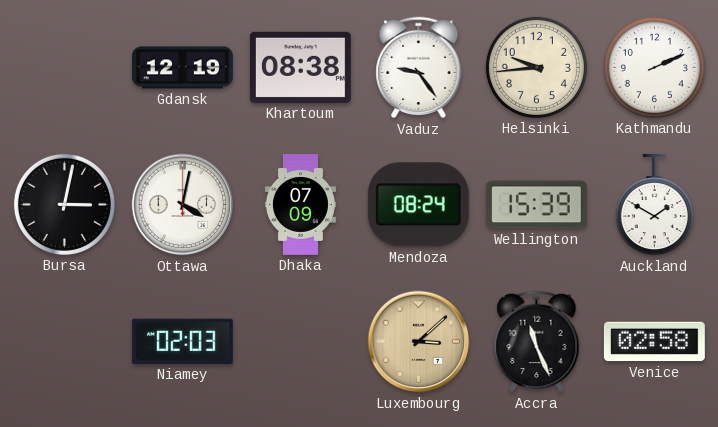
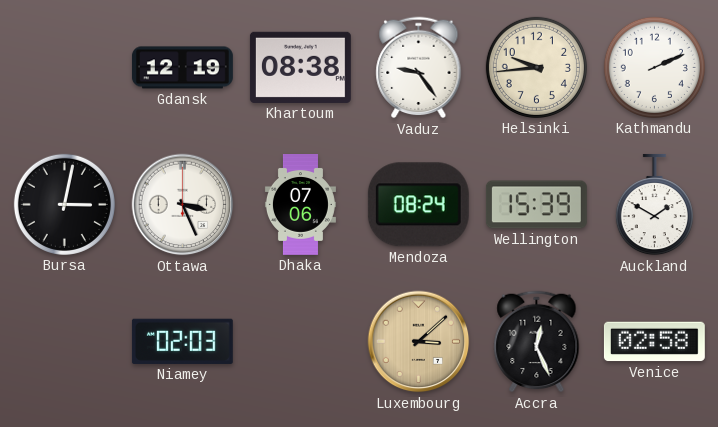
Ottawa: 4:02 -> 3:26 (183, 205)
Dhaka: 07:09 -> 07:06 (300, 205)
Accra: 11:26 -> 12:26 (537, 342)
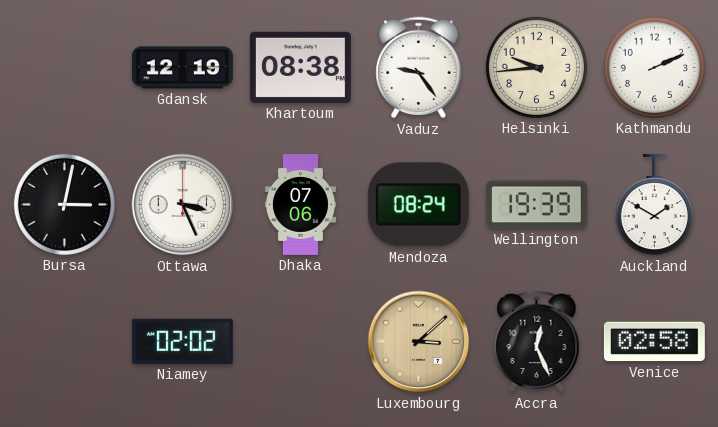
Wellington: 15:39 -> 19:39 (536, 205)
Niamey: 02:03 -> 02:02 (182, 341)
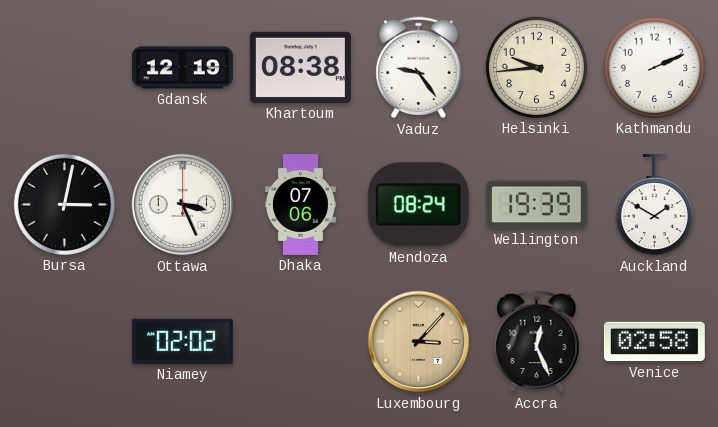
Luxembourg: 3:08 -> 3:07 (419, 342)
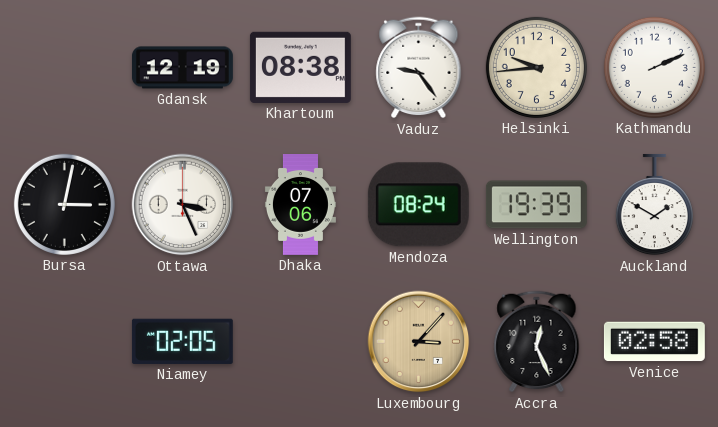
Niamey: 02:02 -> 02:05 (182, 341)
